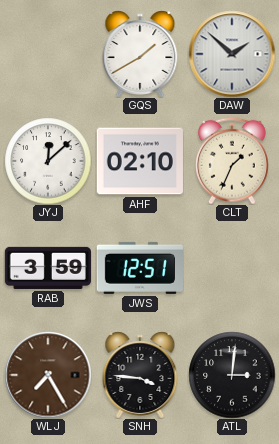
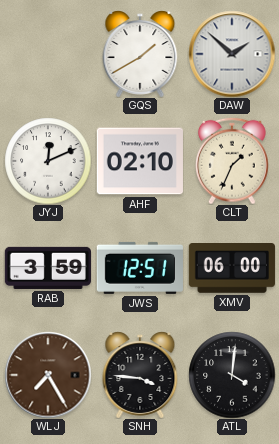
JYJ: 12:08 -> 12:11 (48, 161)
XMV: none -> 06:00 (232, 269)
ATL: 3:01 -> 4:01 (232, 375)
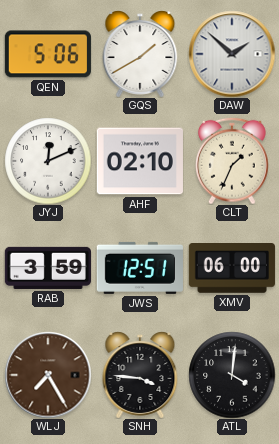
QEN: none -> 5:06 (48, 54)
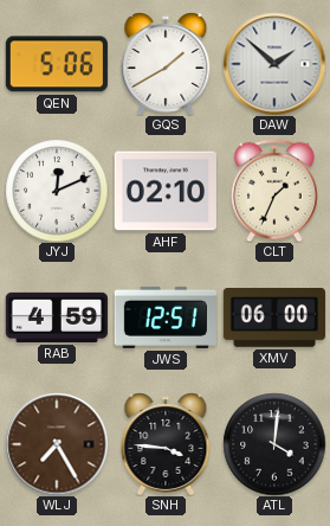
RAB: 3:59 -> 4:59 (57, 317)
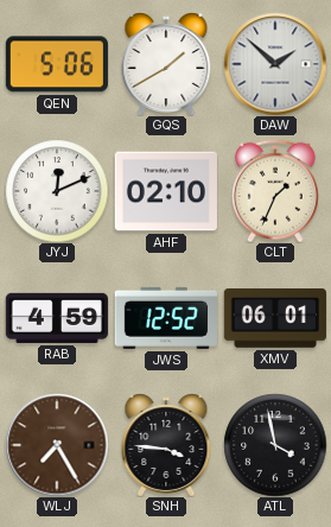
JWS: 12:51 -> 12:52 (166, 318)
XMV: 06:00 -> 06:01 (275, 319)
ATL: 4:01 -> 3:58 (275, 445)
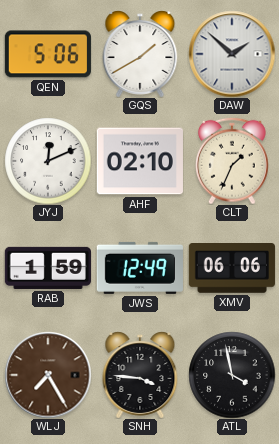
RAB: 4:59 -> 1:59 (48, 268)
JWS: 12:52 -> 12:49 (140, 268)
XMV: 06:01 -> 06:06 (232, 269)
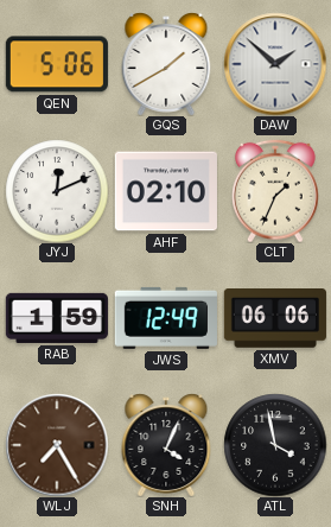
SNH: 3:46 -> 4:04 (166, 445)
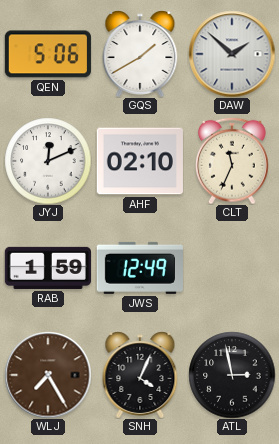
CLT: 1:34 -> 11:34 (233, 161)
XMV: 06:06 -> none (275, 319)
ATL: 3:58 -> 2:58 (232, 375)
